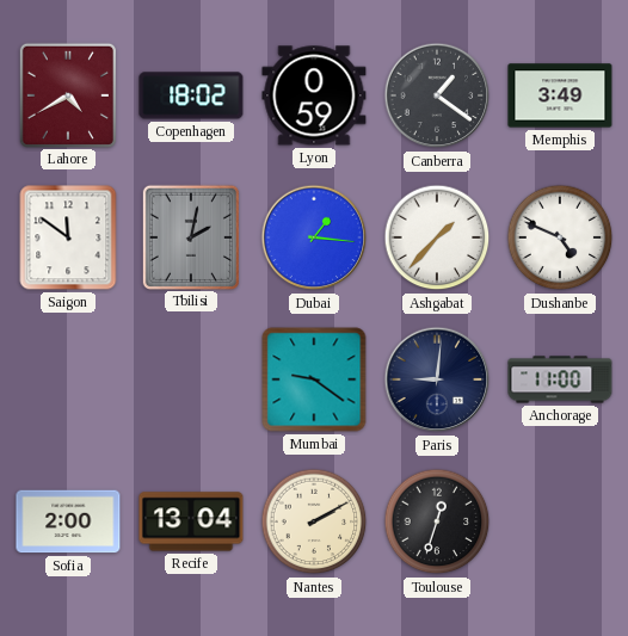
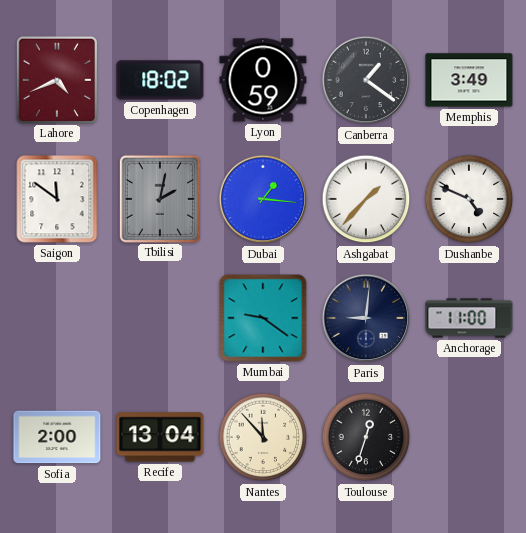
Lahore: 4:40 -> 4:41 (57, 79)
Nantes: 2:10 -> 11:53 (263, 437)
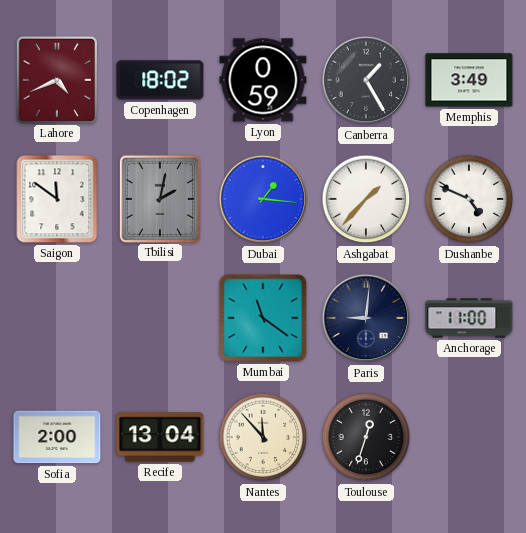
Canberra: 1:21 -> 1:25 (366, 80)
Mumbai: 9:21 -> 11:21 (263, 318)
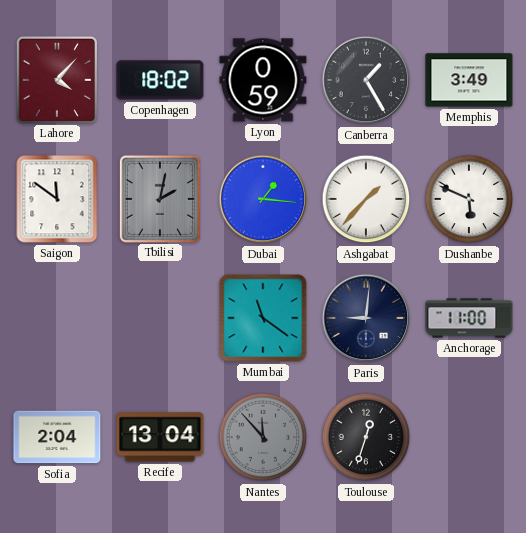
Lahore: 4:41 -> 4:07 (57, 79)
Dushanbe: 4:49 -> 5:49 (469, 199)
Sofia: 2:00 -> 2:04 (57, 437)
Nantes dial: cream -> grey (263, 437)
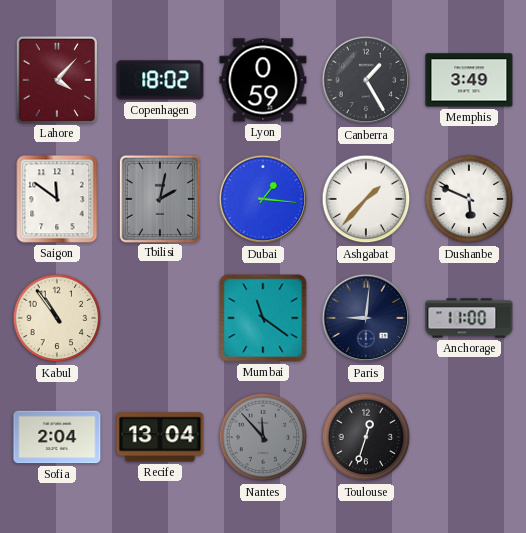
Kabul: none -> 10:54 (57, 318)
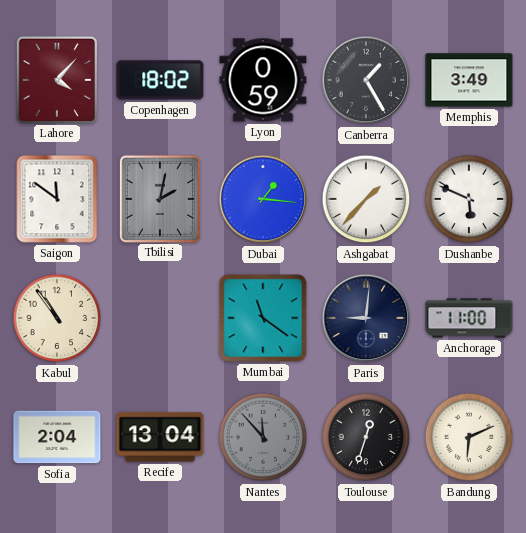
Bandung: none -> 6:11 (469, 437)
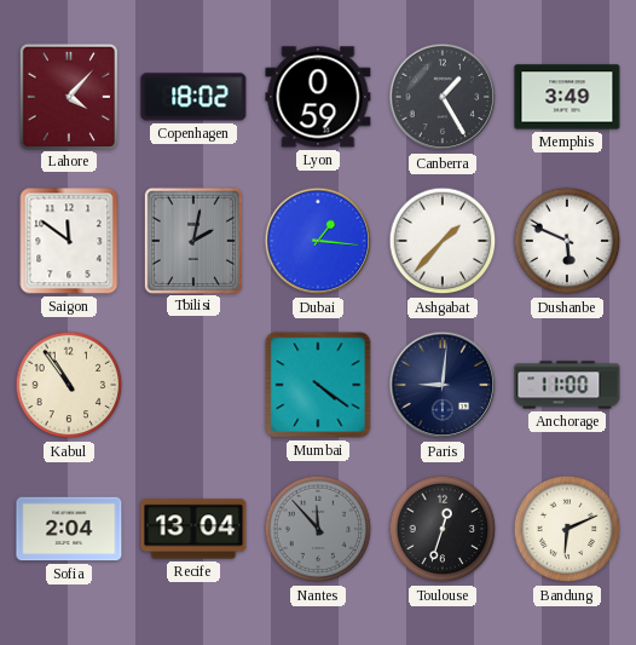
Mumbai: 11:21 -> 4:21 (318, 385)
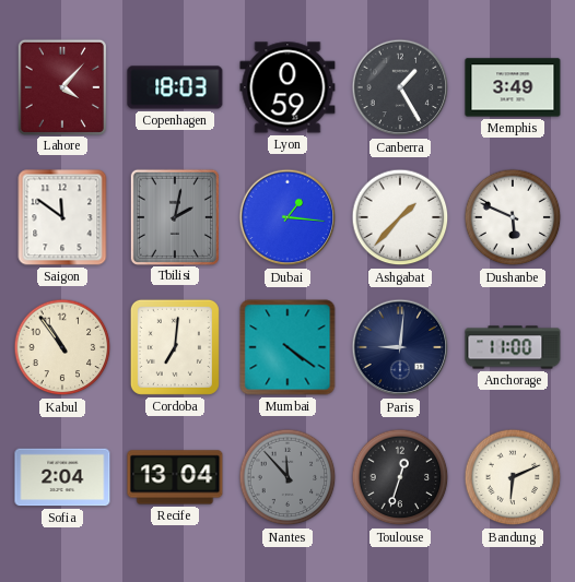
Copenhagen: 18:02 -> 18:03 (175, 87)
Cordoba: none -> 7:01 (175, 347)
